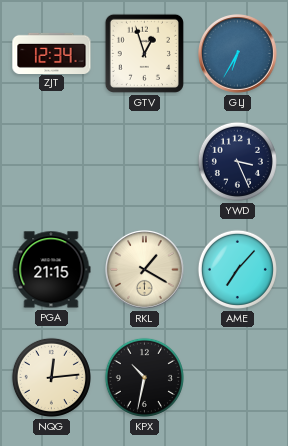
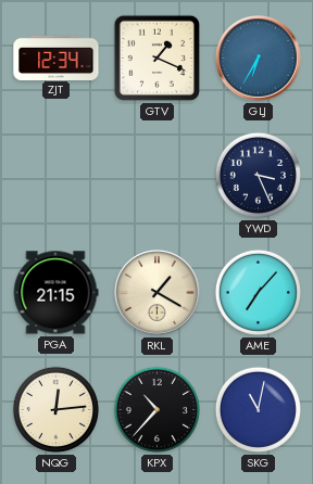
GTV: 12:57 -> 1:19 (156, 58)
KPX: 10:32 -> 10:37 (156, 409)
SKG: none -> 11:02 (258, 409)
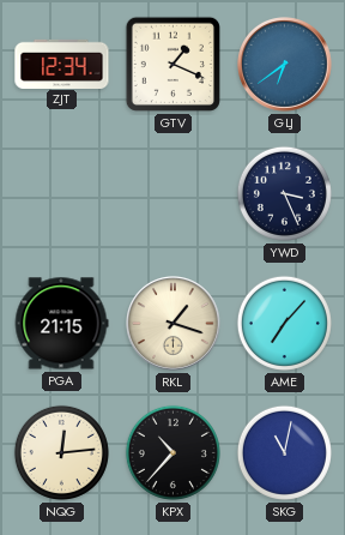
GLJ: 6:35 -> 6:39 (285, 65)
RKL: 1:20 -> 1:18 (174, 324)
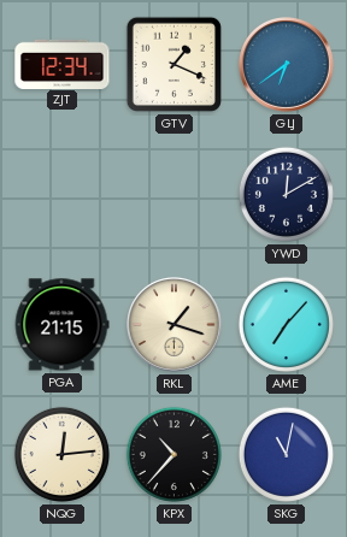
YWD: 3:26 -> 12:10 (286, 194)
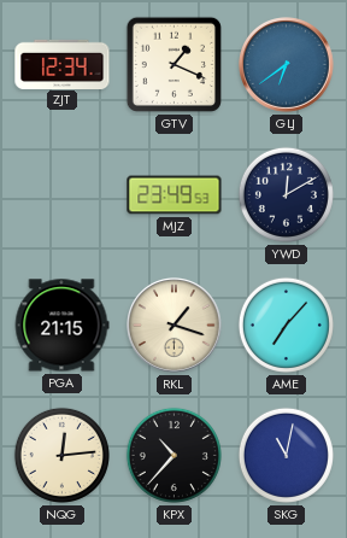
MJZ: none -> 23:49 (175, 195)
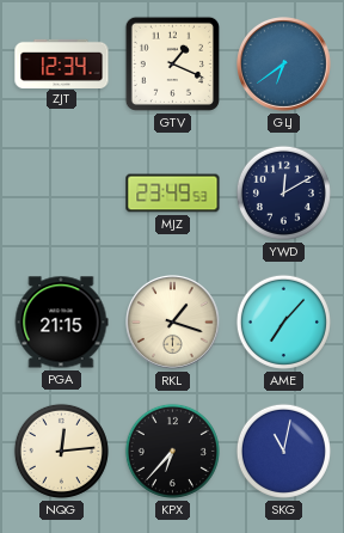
KPX: 10:37 -> 6:37 (172, 451)
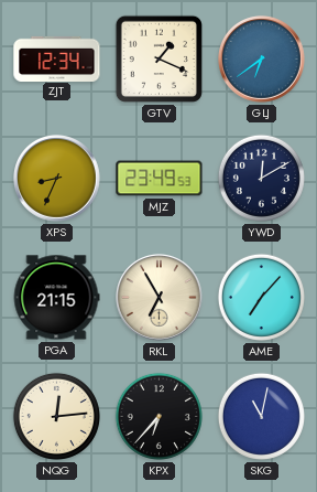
XPS: none -> 8:34 (57, 179)
RKL: 1:18 -> 6:55 (160, 298)
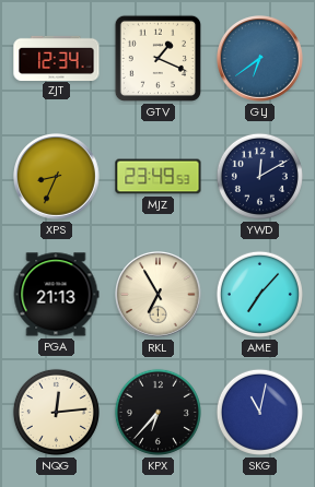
PGA: 21:15 -> 21:13 (56, 295)
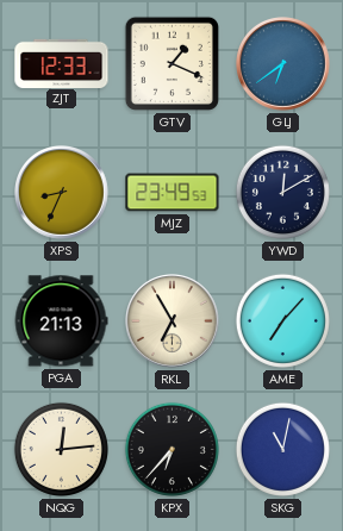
ZJT: 12:34 -> 12:33 (62, 63)
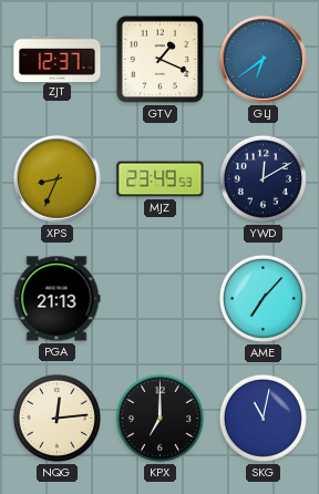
ZJT: 12:33 -> 12:37 (58, 59)
RKL: 6:55 -> none (173, 321)
KPX: 6:37 -> 7:00 (159, 418)
